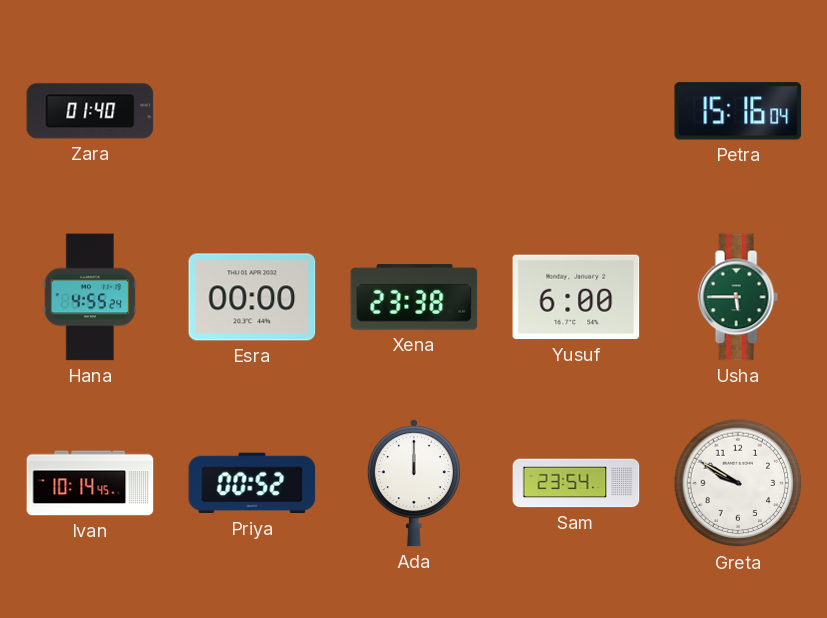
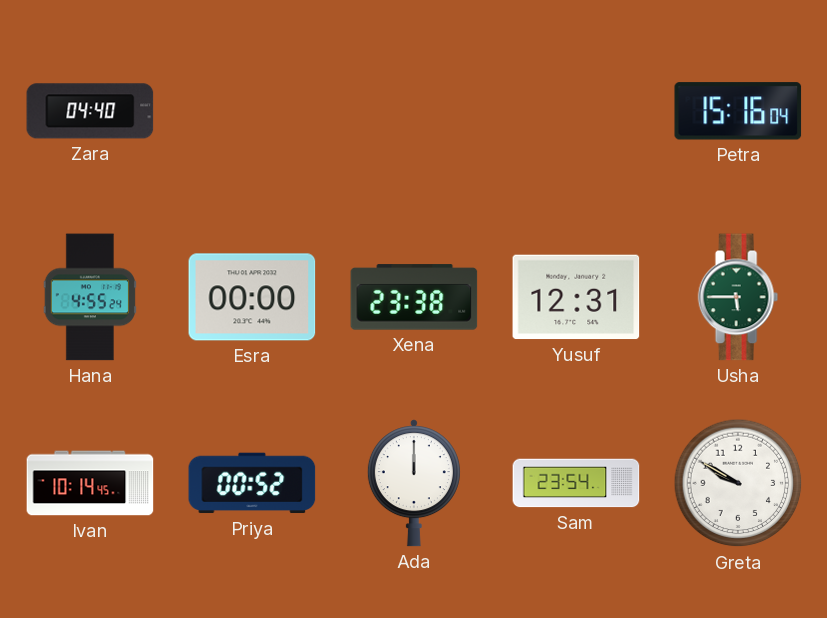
Zara: 01:40 -> 04:40 (90, 111)
Yusuf: 6:00 -> 12:31 (576, 297)
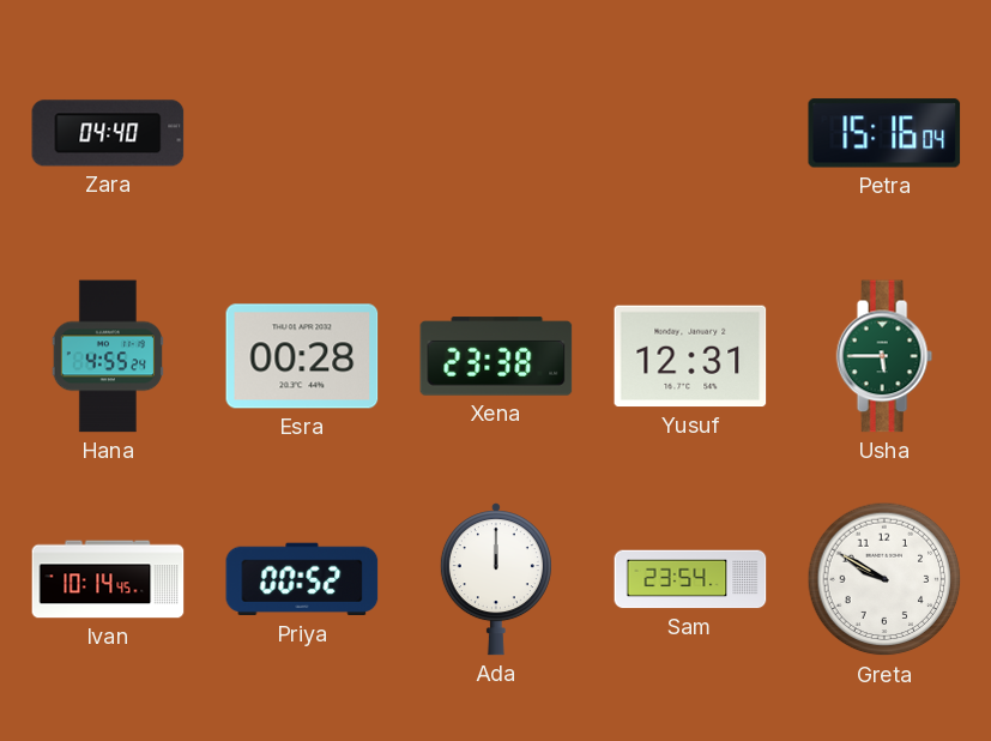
Esra: 00:00 -> 00:28 (302, 356)
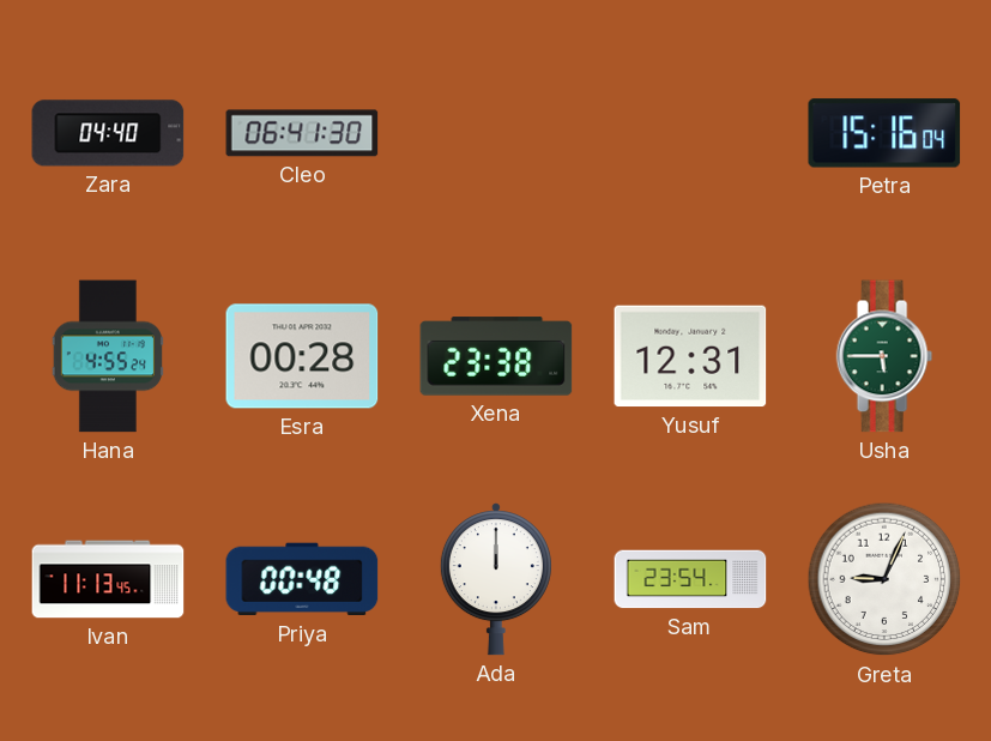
Cleo: none -> 06:41 (302, 133)
Ivan: 10:14 -> 11:13 (108, 579)
Priya: 00:52 -> 00:48 (302, 579)
Greta: 9:50 -> 9:04 (884, 579)
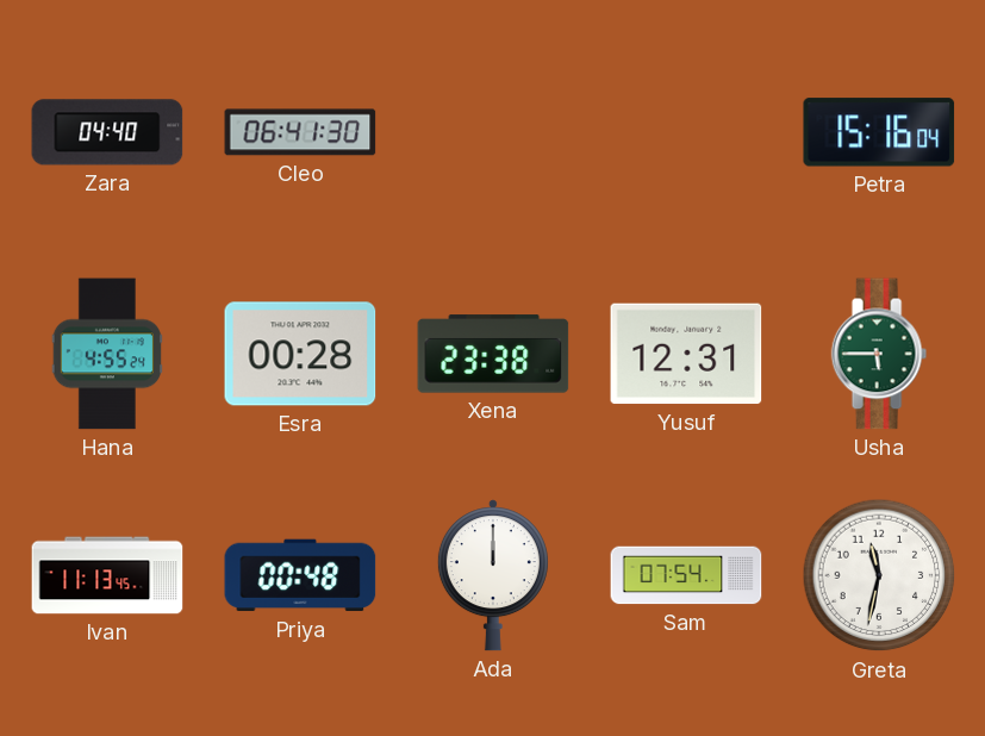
Sam: 23:54 -> 07:54 (686, 575)
Greta: 9:04 -> 11:32 (879, 575)
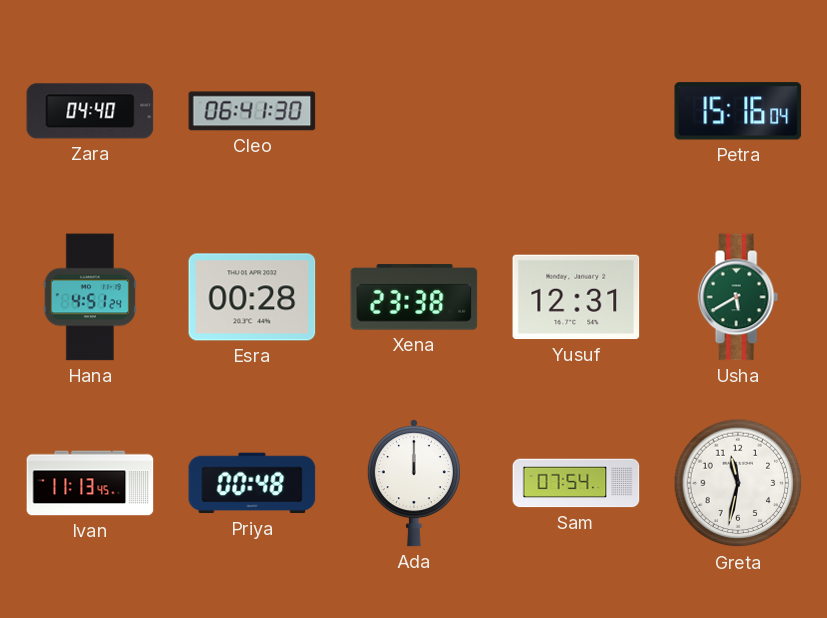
Hana: 4:55 -> 4:51 (90, 297)
Usha: 5:45 -> 5:40 (738, 297)
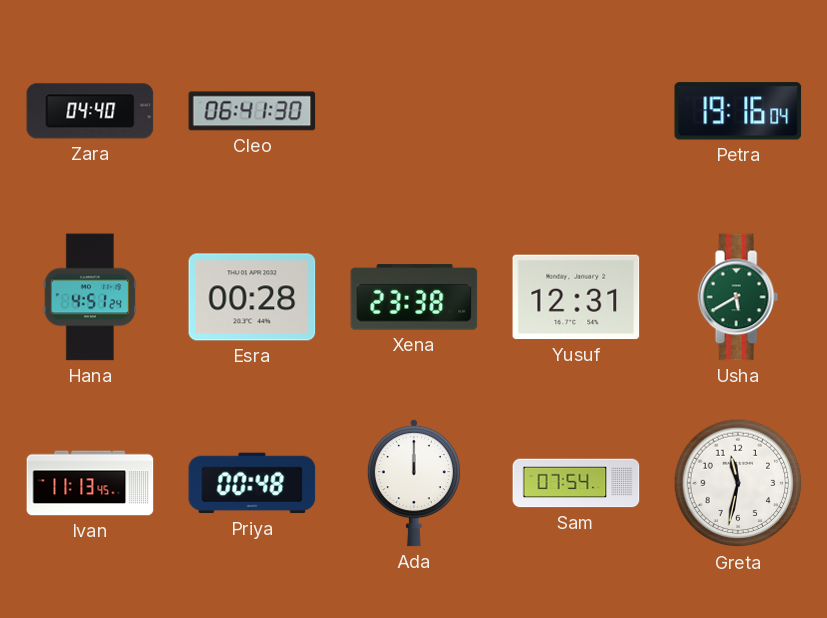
Petra: 15:16 -> 19:16 (738, 111)
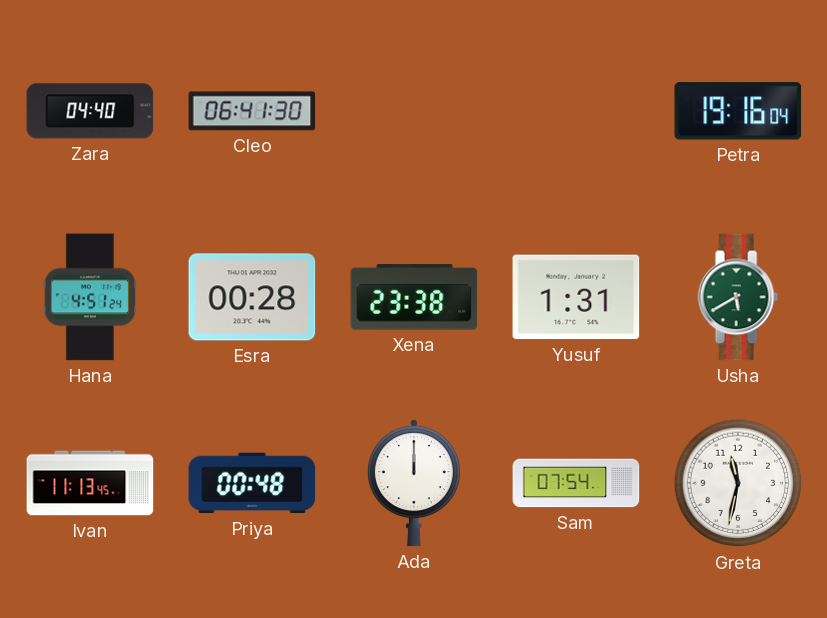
Yusuf: 12:31 -> 1:31 (576, 297)
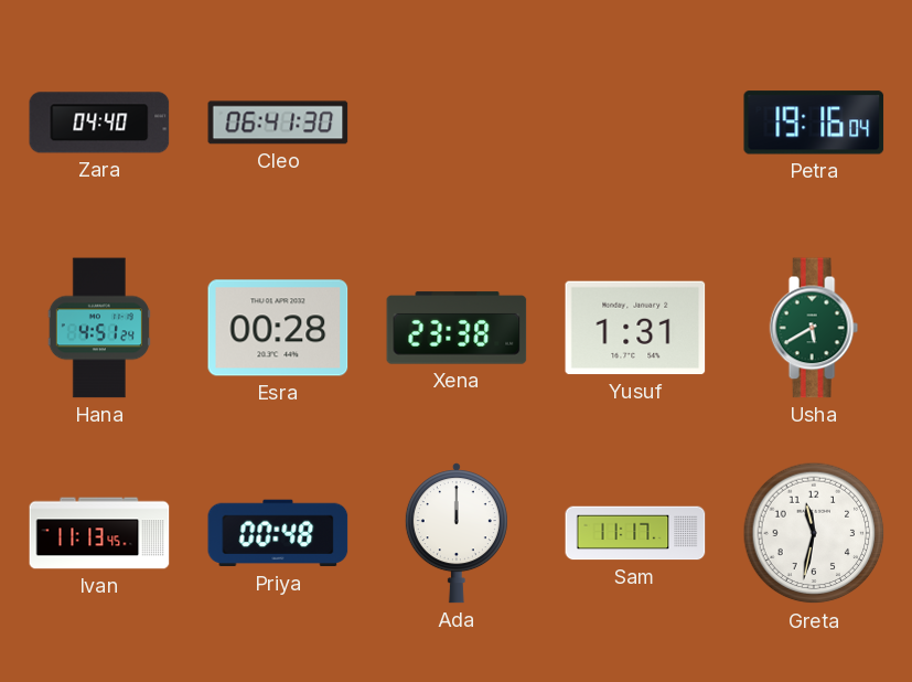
Sam: 07:54 -> 11:17 (635, 533)
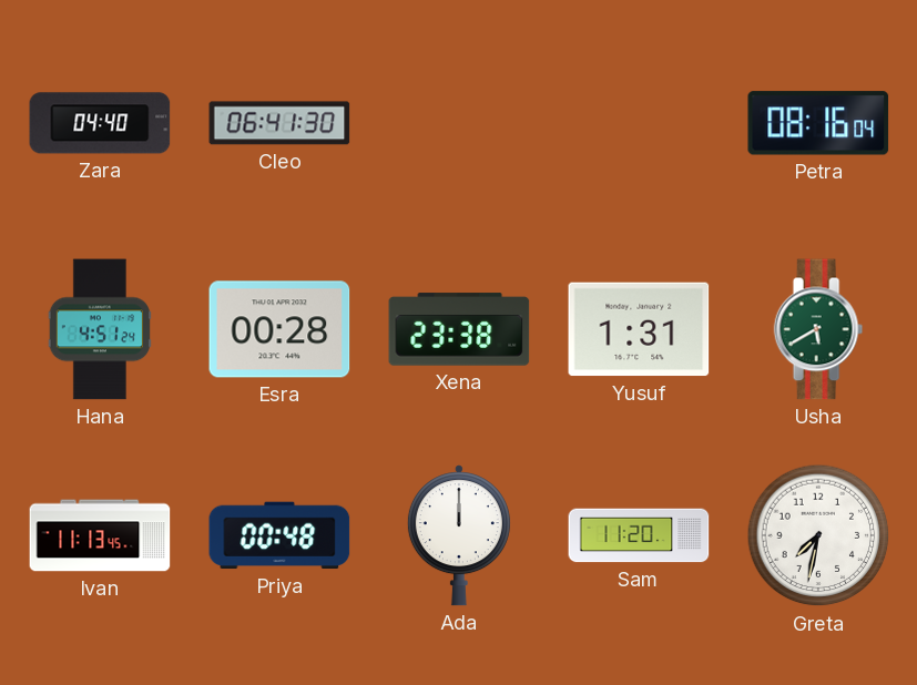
Petra: 19:16 -> 08:16 (818, 123)
Sam: 11:17 -> 11:20 (639, 535)
Greta: 11:32 -> 7:32 (818, 535)
